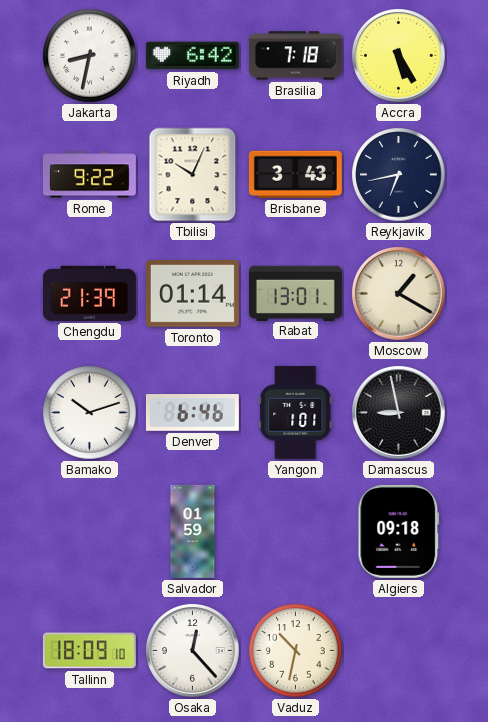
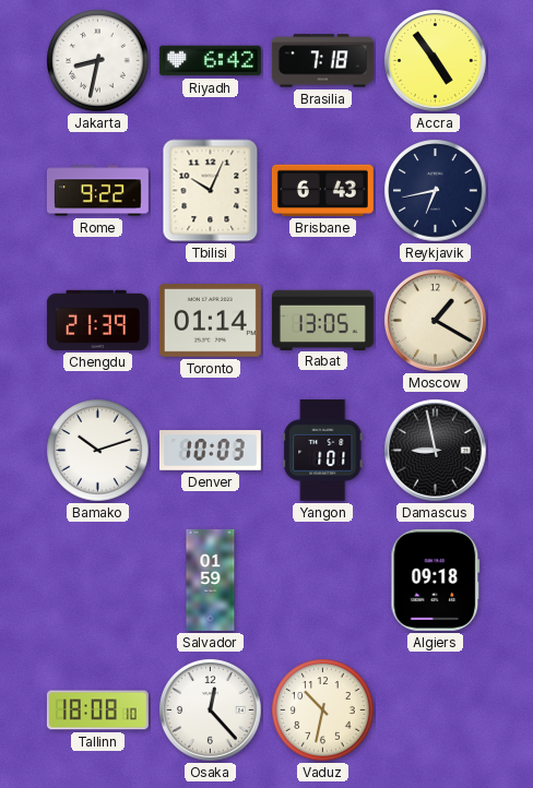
Accra: 5:25 -> 4:54 (436, 61)
Brisbane: 3:43 -> 6:43 (322, 190)
Rabat: 13:01 -> 13:05 (322, 320)
Denver: 6:46 -> 10:03 (210, 451)
Tallinn: 18:09 -> 18:08 (97, 711)
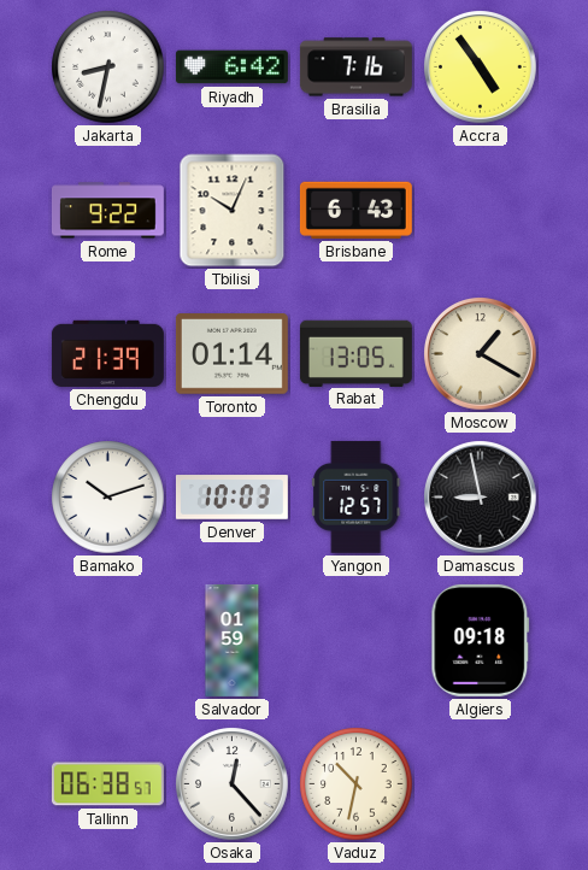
Brasilia: 7:18 -> 7:16 (355, 67)
Reykjavik: 6:43 -> none (436, 191)
Yangon: 1:01 -> 12:57 (357, 496)
Tallinn: 18:08 -> 06:38 (107, 784)
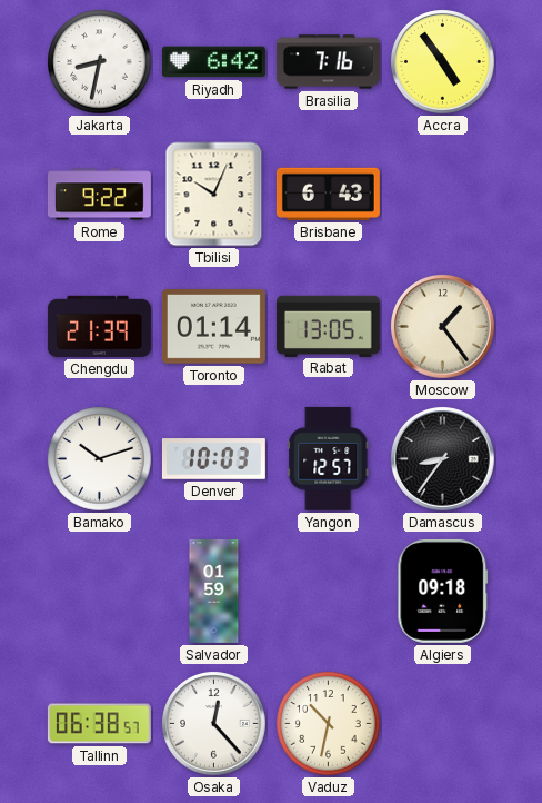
Moscow: 1:20 -> 1:24 (443, 327)
Damascus: 8:58 -> 8:36 (443, 459)
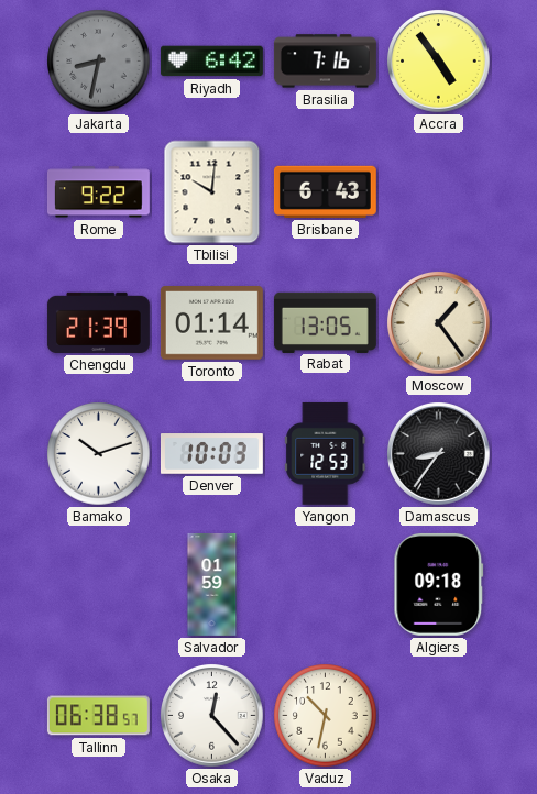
Jakarta dial: white -> grey (99, 62)
Tbilisi: 10:04 -> 10:01 (212, 192)
Yangon: 12:57 -> 12:53 (326, 453)
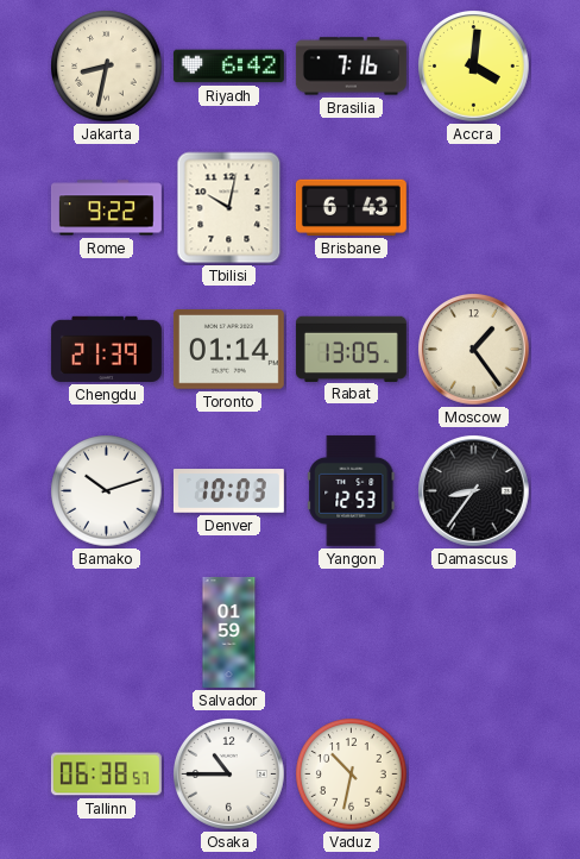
Jakarta dial: grey -> cream (107, 67)
Accra: 4:54 -> 4:01 (474, 67)
Tbilisi: 10:01 -> 10:02 (229, 208)
Algiers: 09:18 -> none (439, 584)
Osaka: 12:23 -> 10:45 (229, 775)
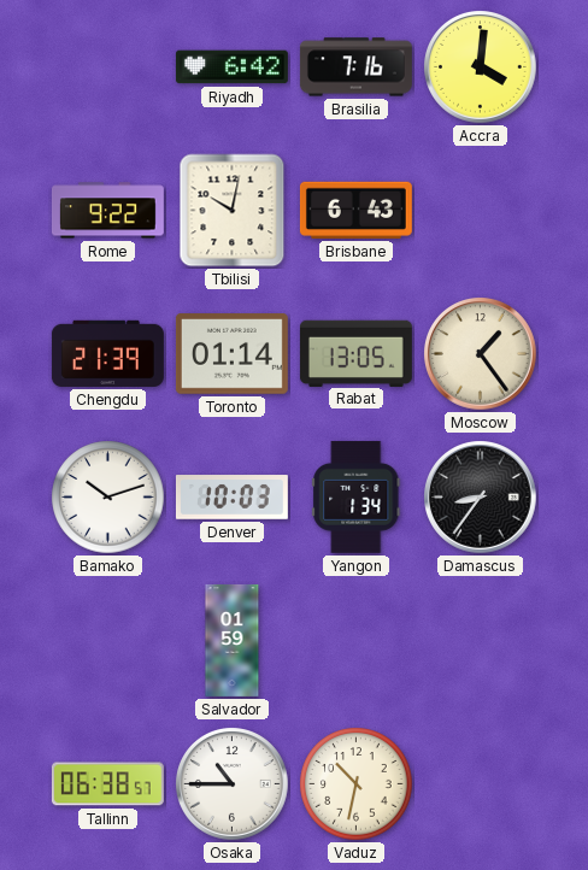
Jakarta: 8:32 -> none (107, 67)
Yangon: 12:53 -> 1:34 (357, 496)
